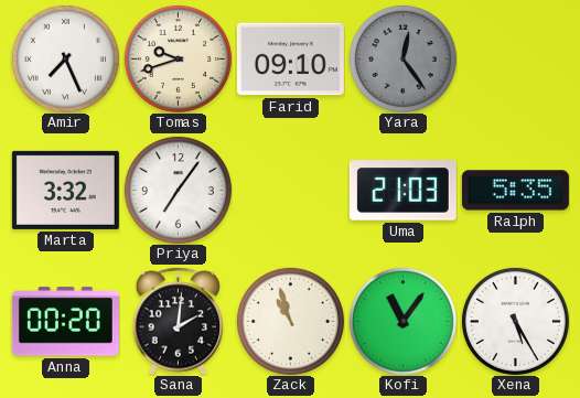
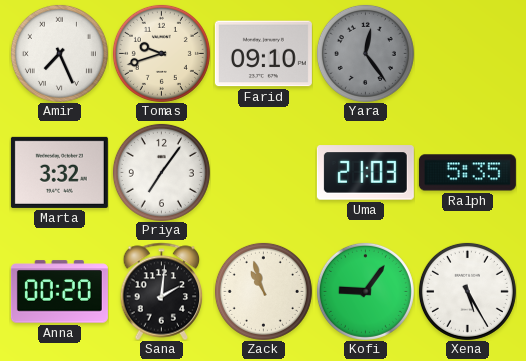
Kofi: 11:06 -> 9:06 (365, 291)
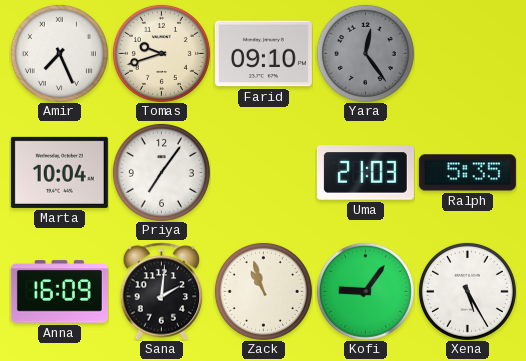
Marta: 3:32 -> 10:04 (59, 172)
Anna: 00:20 -> 16:09 (59, 292)
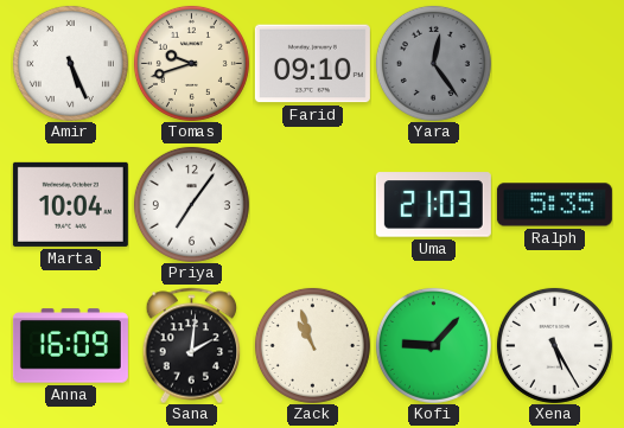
Amir: 7:26 -> 5:26 (70, 63)
Kofi: 9:06 -> 9:07 (433, 345)
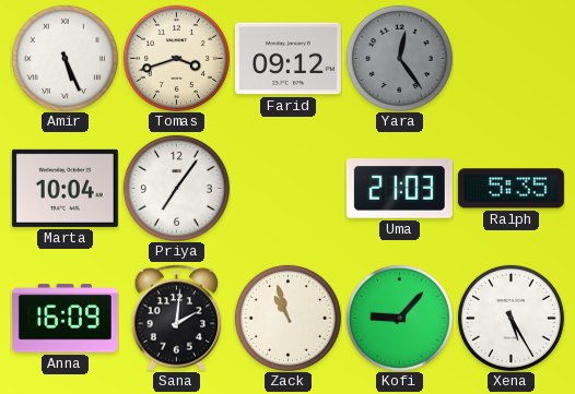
Tomas: 9:42 -> 3:42 (176, 58)
Farid: 09:10 -> 09:12 (287, 59)
